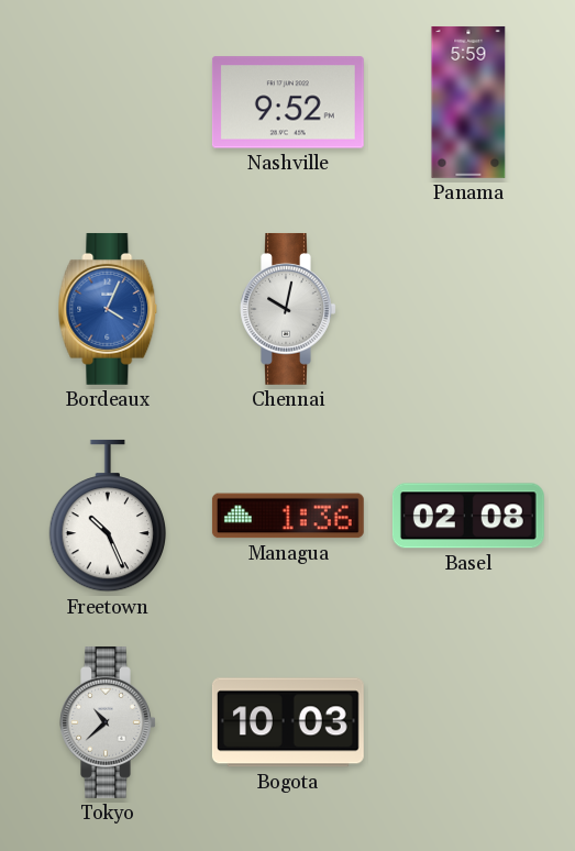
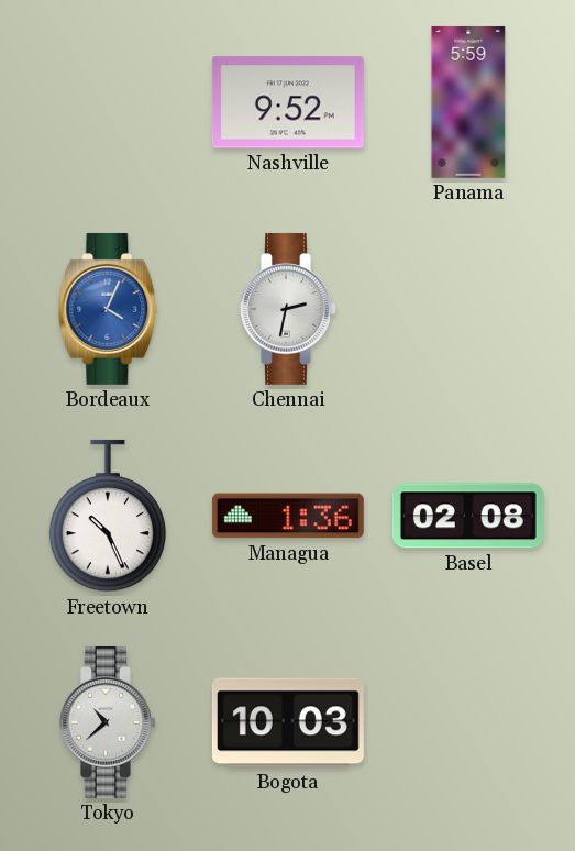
Chennai: 10:02 -> 2:32 (288, 309)
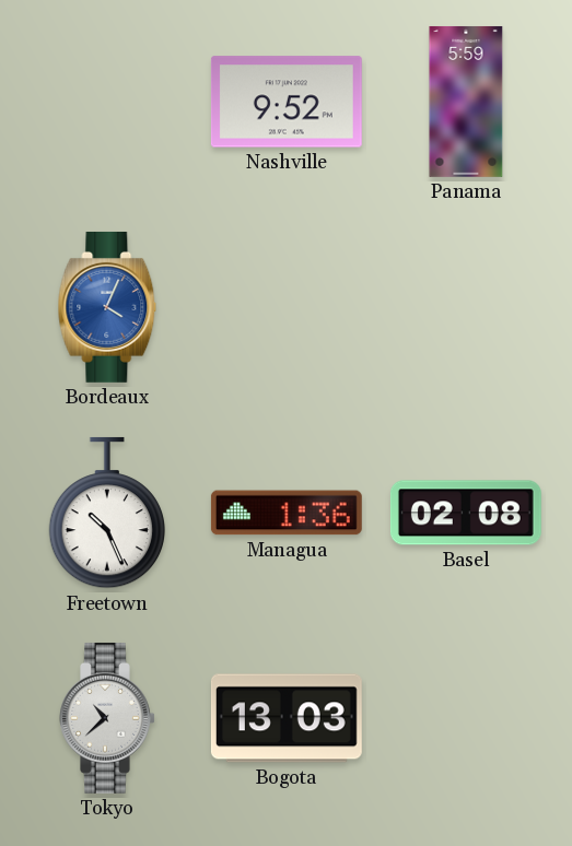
Chennai: 2:32 -> none (288, 309)
Bogota: 10:03 -> 13:03 (287, 718)
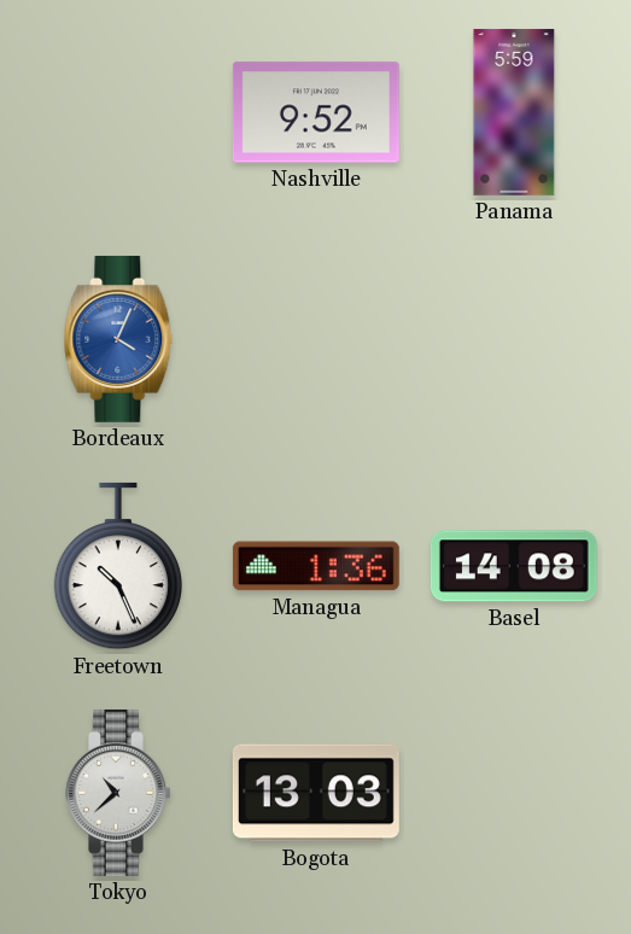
Basel: 02:08 -> 14:08 (514, 566)
